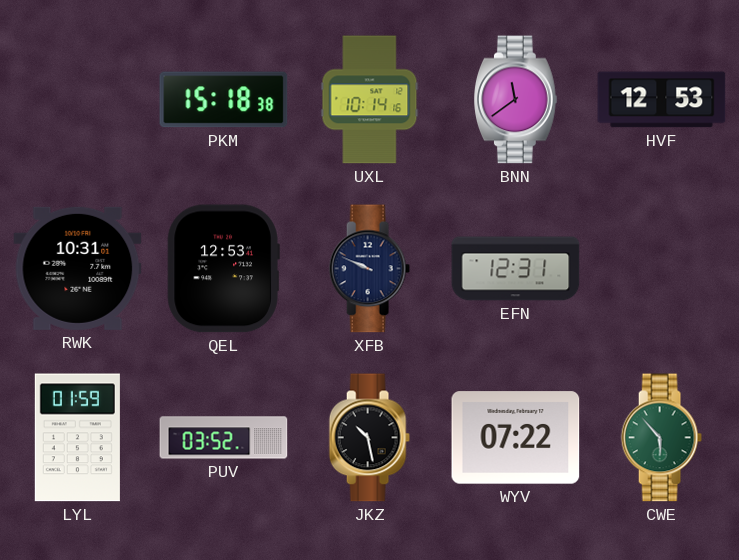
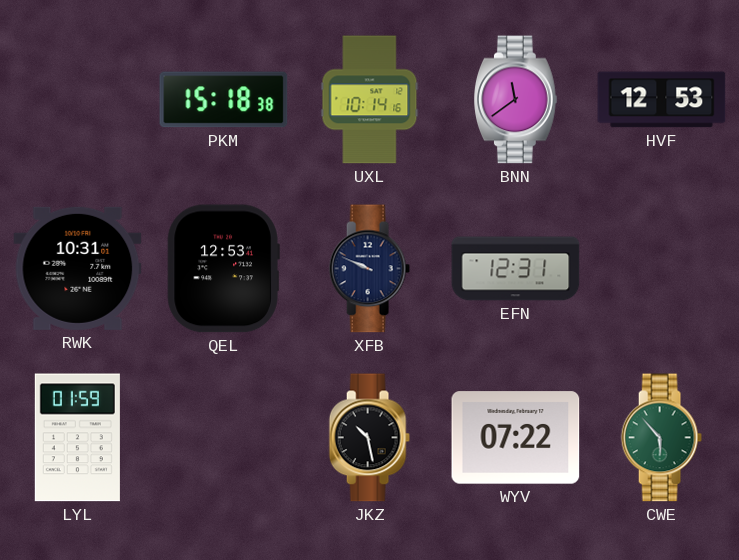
PUV: 03:52 -> none (224, 438)
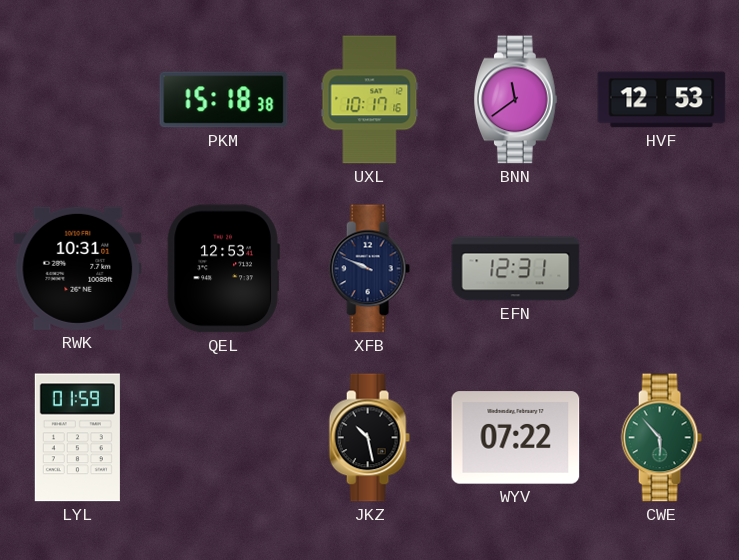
UXL: 10:14 -> 10:17 (370, 100)
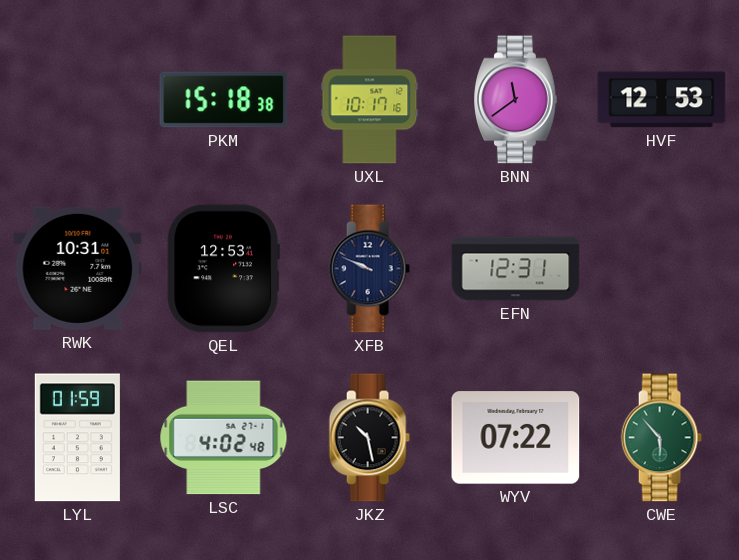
LSC: none -> 4:02 (224, 438)
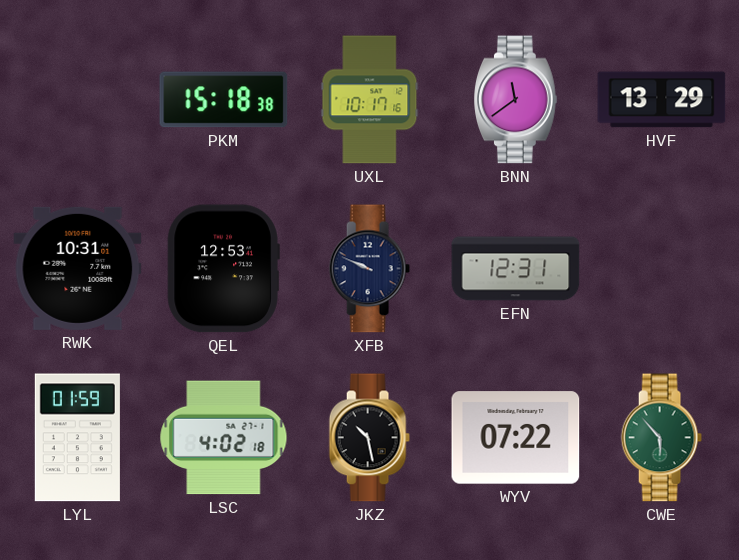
HVF: 12:53 -> 13:29 (662, 100)
LSC: 4:02:48 -> 4:02:18 (224, 438)
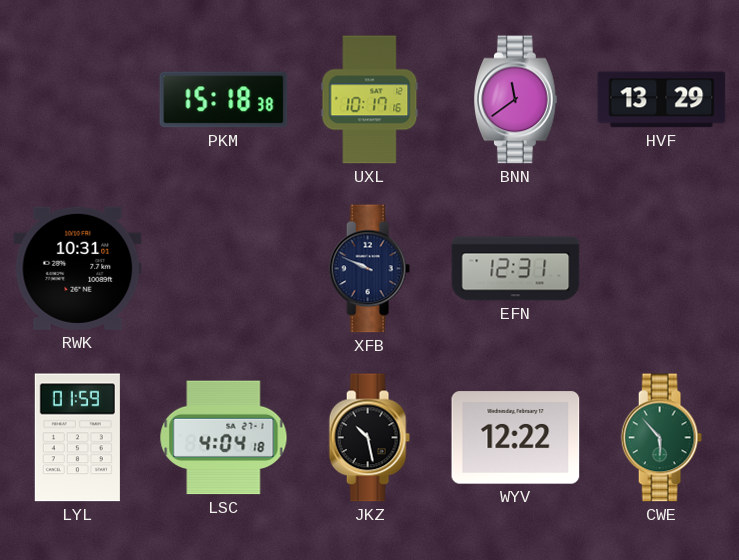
QEL: 12:53 -> none (223, 269)
LSC: 4:02 -> 4:04 (224, 438)
WYV: 07:22 -> 12:22 (516, 438)
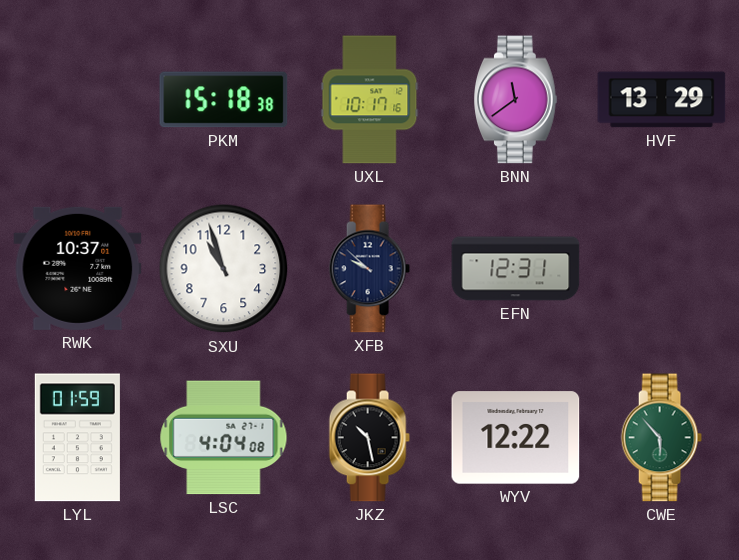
RWK: 10:31 -> 10:37 (78, 268)
SXU: none -> 10:57 (224, 269)
XFB: 9:49 -> 9:52 (369, 269)
LSC: 4:04:18 -> 4:04:08 (224, 438)
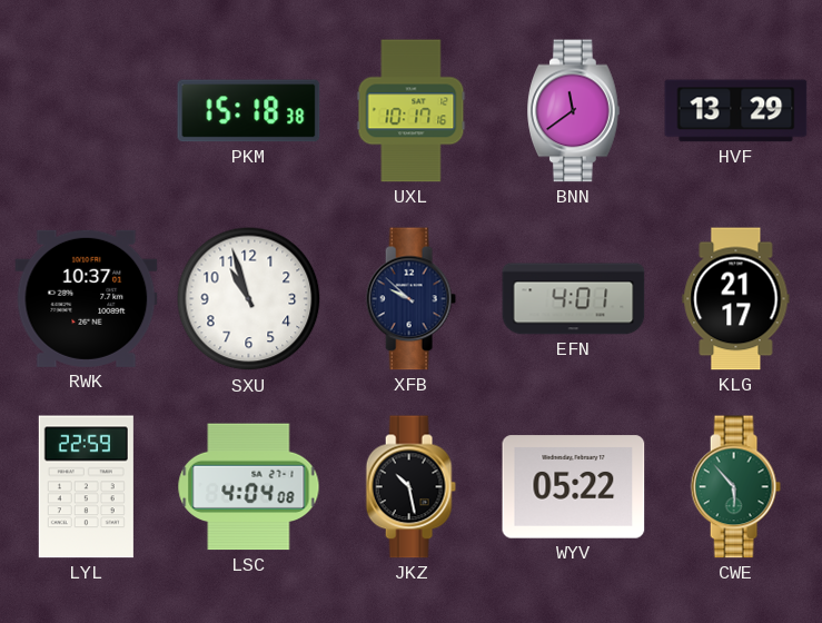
EFN: 12:31 -> 4:01 (574, 299)
KLG: none -> 21:17 (736, 299)
LYL: 01:59 -> 22:59 (86, 487)
WYV: 12:22 -> 05:22 (574, 487)
